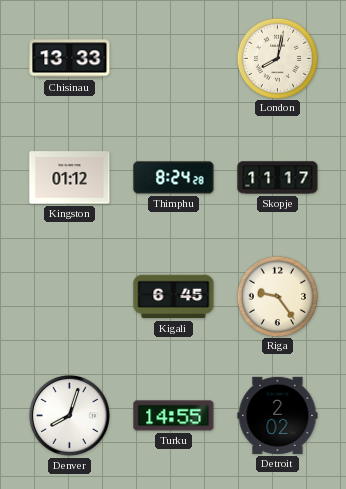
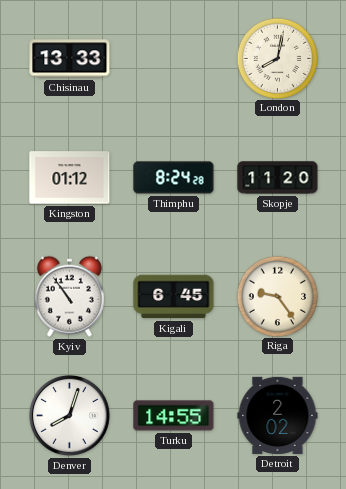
Skopje: 11:17 -> 11:20 (278, 178)
Kyiv: none -> 10:54 (69, 296)
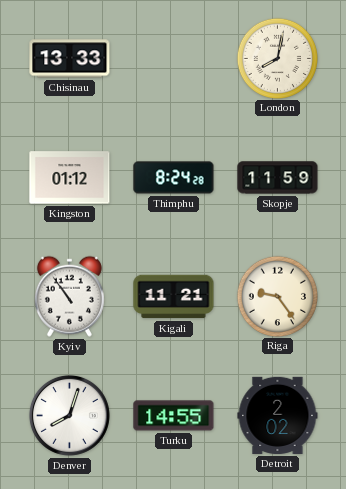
Skopje: 11:20 -> 11:59 (278, 178)
Kigali: 6:45 -> 11:21 (174, 297)
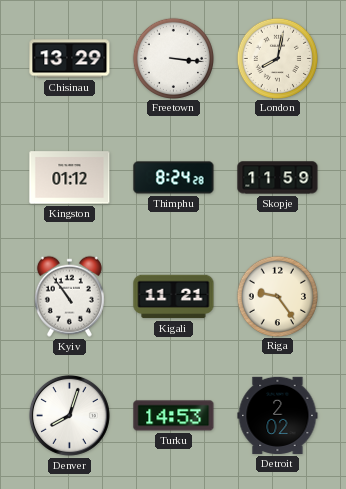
Chisinau: 13:33 -> 13:29 (70, 59)
Freetown: none -> 3:16 (173, 58)
Turku: 14:55 -> 14:53 (174, 416)
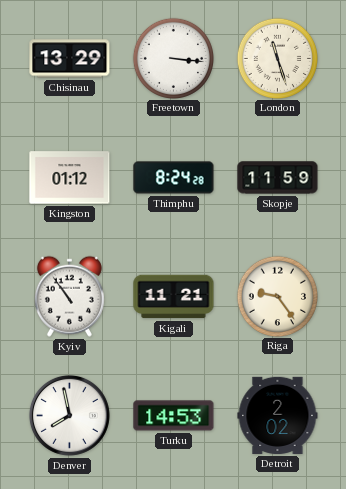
London: 8:02 -> 11:27 (277, 58)
Denver: 8:03 -> 7:58 (69, 415)
